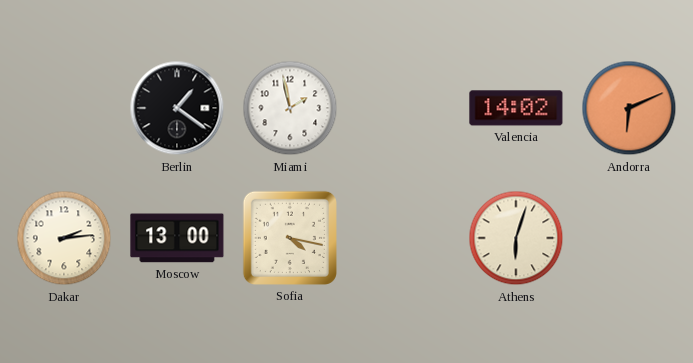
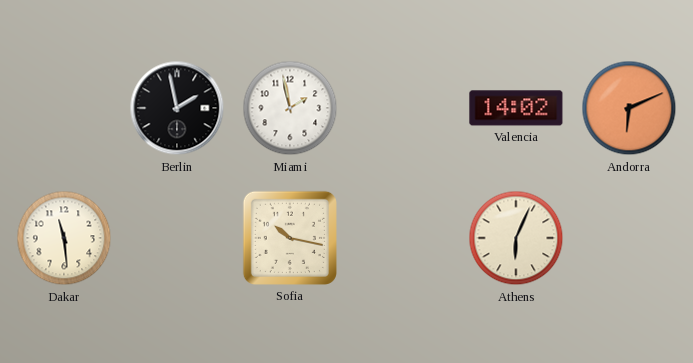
Berlin: 1:21 -> 1:58 (177, 108)
Dakar: 2:14 -> 11:29 (64, 238)
Moscow: 13:00 -> none (177, 238)
Sofia: 4:17 -> 10:17 (290, 238)
Athens: 6:03 -> 6:04 (516, 238)
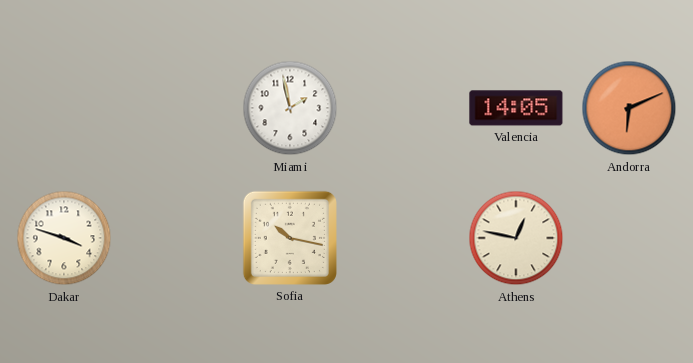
Berlin: 1:58 -> none (177, 108)
Valencia: 14:02 -> 14:05 (516, 108)
Dakar: 11:29 -> 3:48 (64, 238)
Athens: 6:04 -> 12:47 (516, 238)
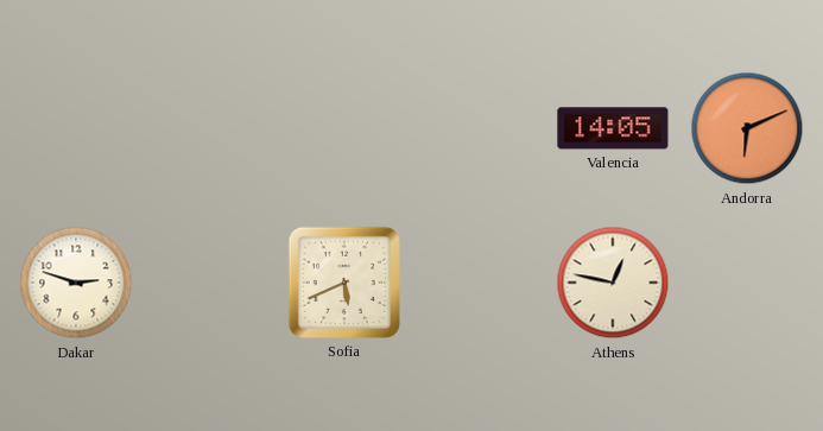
Miami: 1:58 -> none (290, 108)
Dakar: 3:48 -> 2:48 (76, 283)
Sofia: 10:17 -> 5:41 (344, 283)
